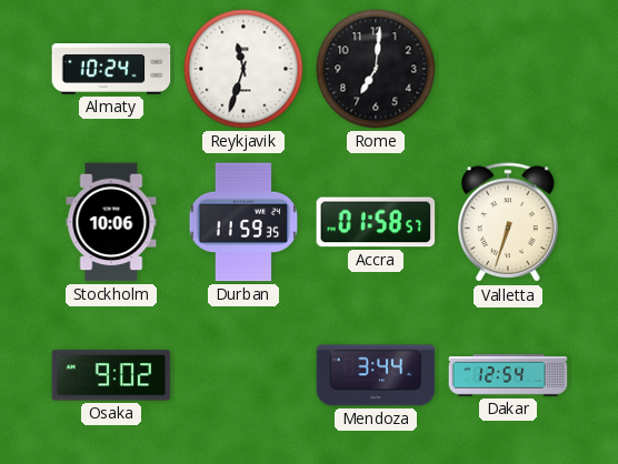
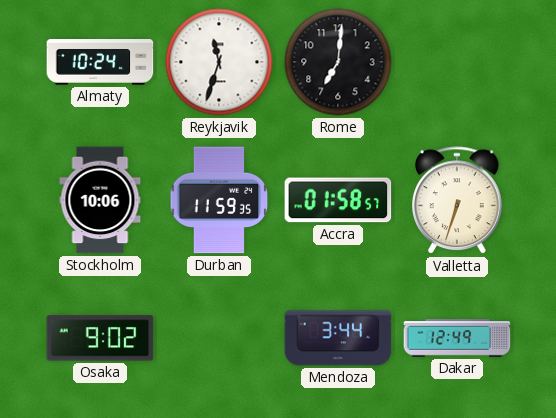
Dakar: 12:54 -> 12:49 (457, 338)
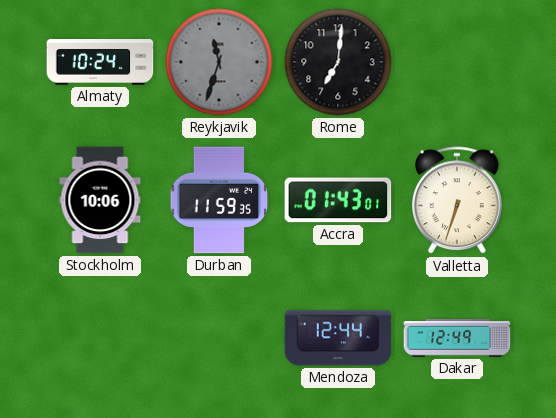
Reykjavik dial: white -> grey (219, 62)
Accra: 01:58 -> 01:43 (338, 200)
Osaka: 9:02 -> none (100, 338)
Mendoza: 3:44 -> 12:44 (338, 338)
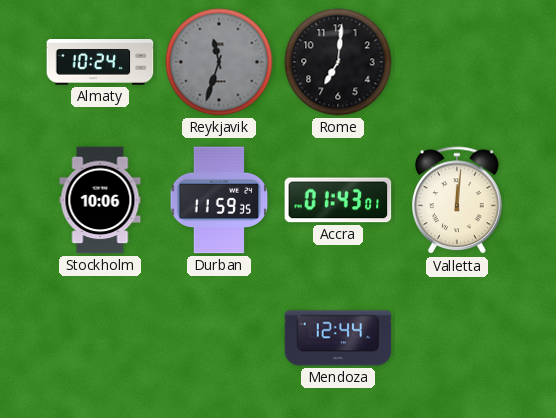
Valletta: 6:33 -> 12:01 (458, 201)
Dakar: 12:49 -> none (457, 338)
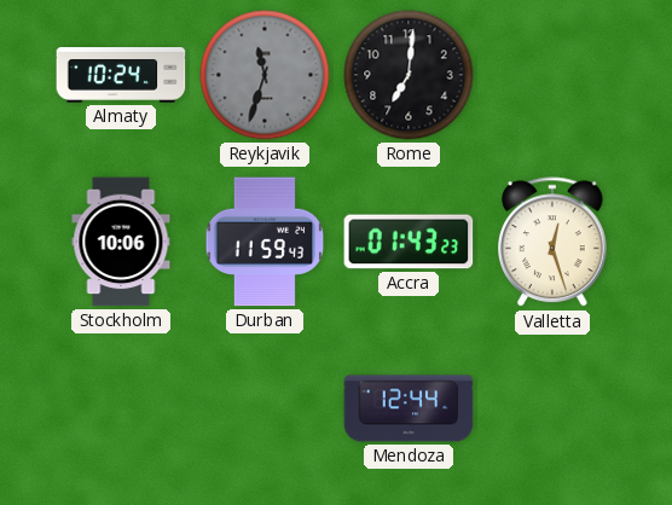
Durban: 11:59:35 -> 11:59:43 (265, 242)
Accra: 01:43:01 -> 01:43:23 (409, 242)
Valletta: 12:01 -> 12:27 (554, 243)
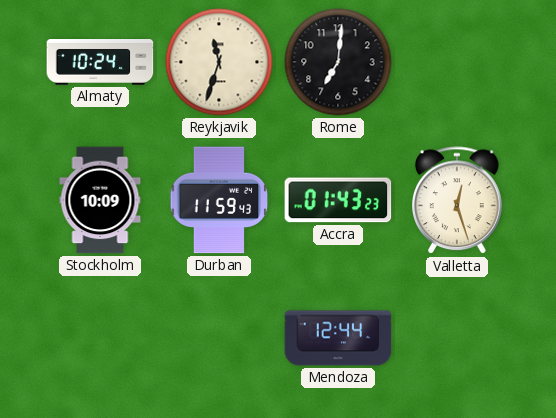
Reykjavik dial: grey -> cream (219, 62)
Stockholm: 10:06 -> 10:09 (100, 200)
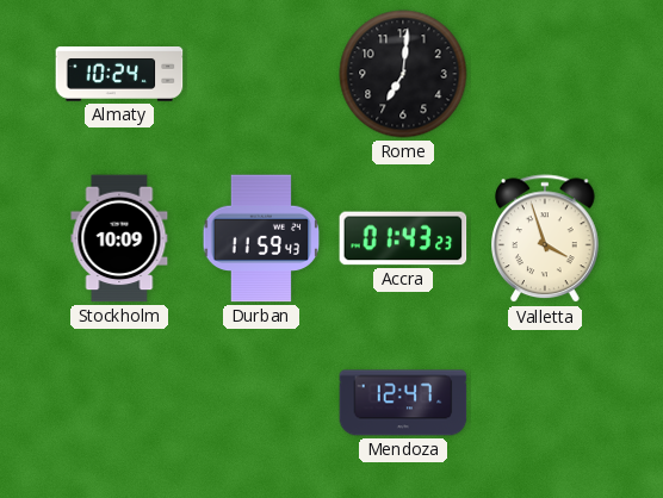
Reykjavik: 11:33 -> none (219, 62)
Valletta: 12:27 -> 3:57 (546, 239)
Mendoza: 12:44 -> 12:47 (403, 403)
